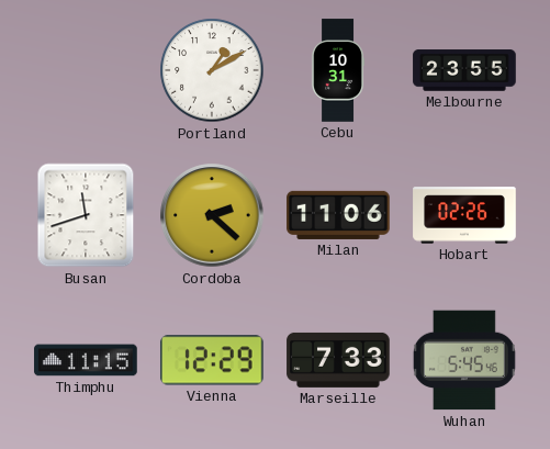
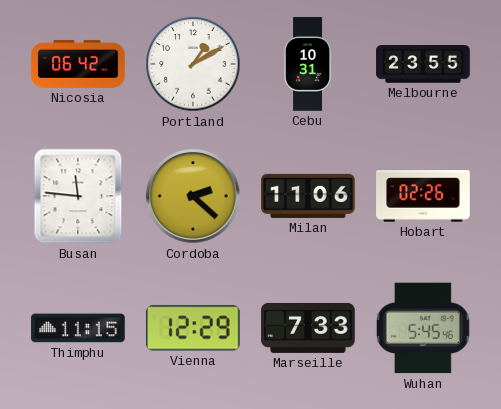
Nicosia: none -> 06:42 (78, 64)
Busan: 11:42 -> 11:46 (78, 196)
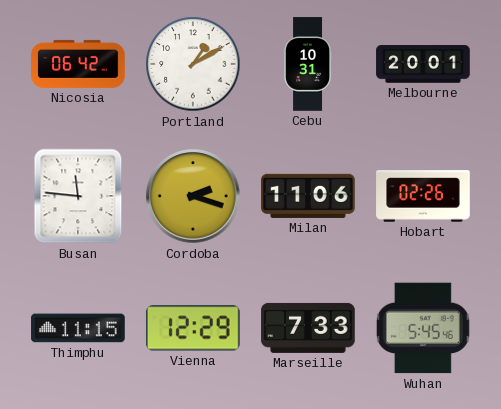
Melbourne: 23:55 -> 20:01 (423, 64)
Cordoba: 2:22 -> 2:18 (193, 196)
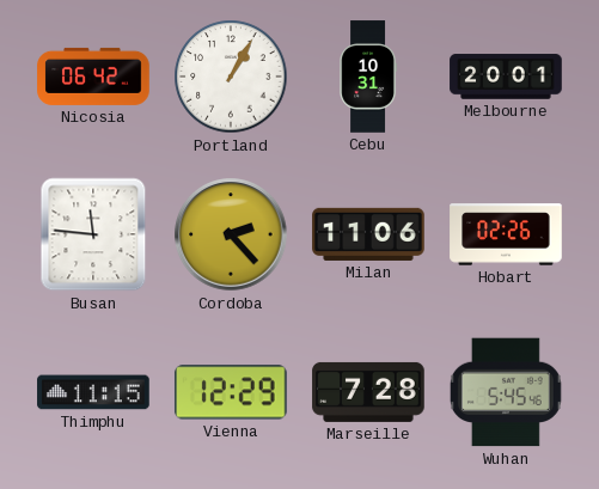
Portland: 1:10 -> 1:05 (231, 77)
Cordoba: 2:18 -> 2:23 (231, 234)
Marseille: 7:33 -> 7:28 (368, 392)
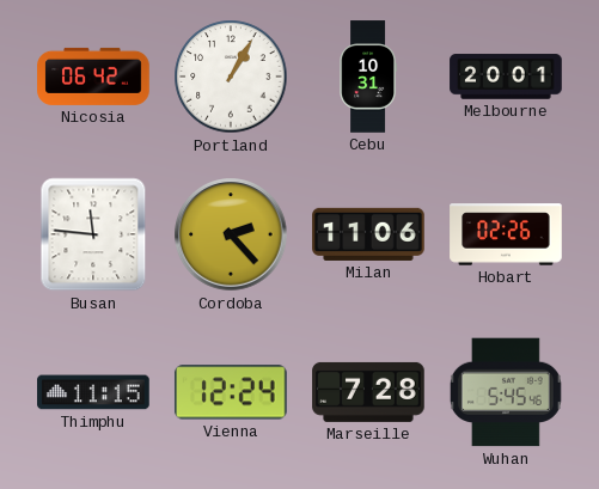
Vienna: 12:29 -> 12:24 (231, 392)
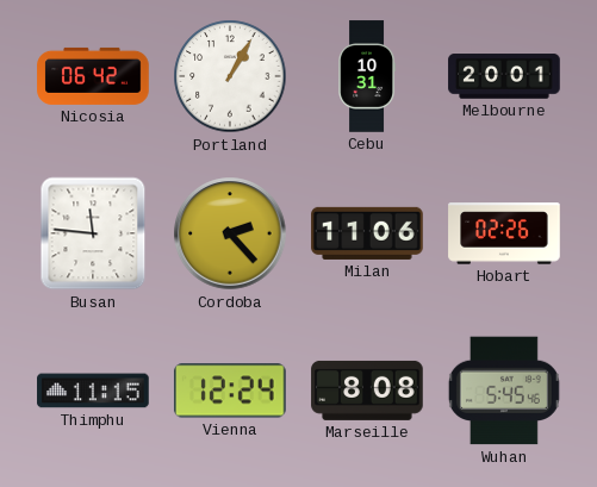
Marseille: 7:28 -> 8:08 (367, 391)
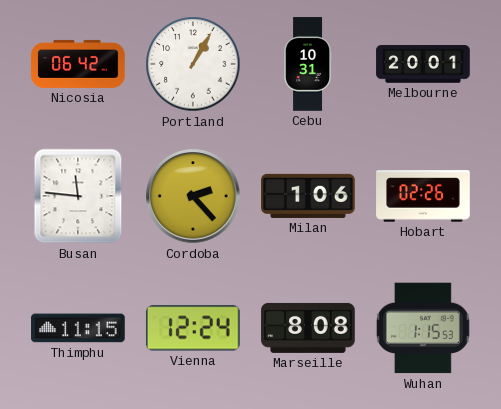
Milan: 11:06 -> 1:06 (308, 196)
Wuhan: 5:45 -> 1:15 (423, 328)
